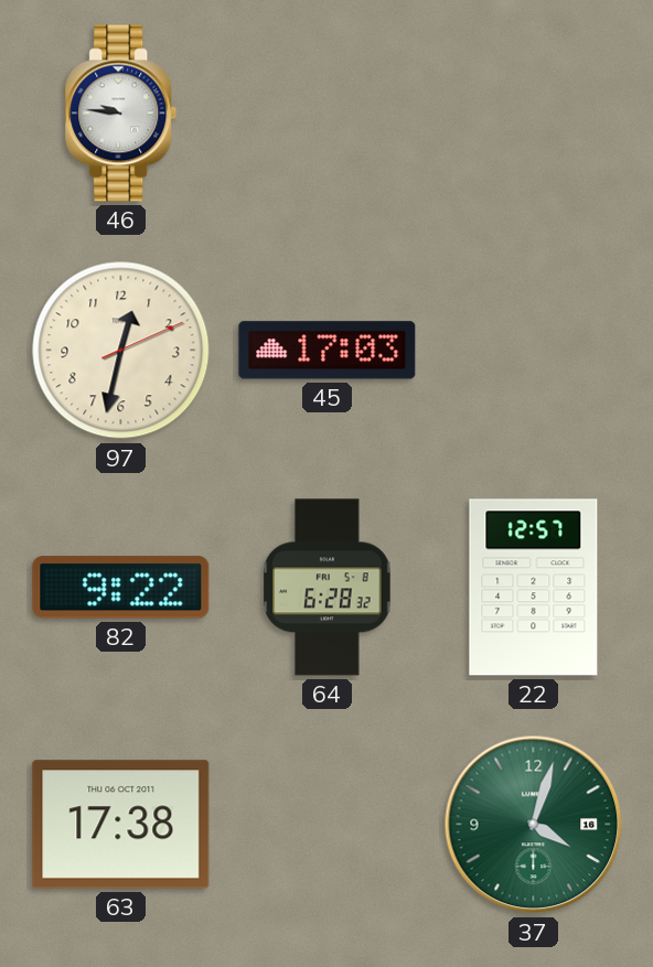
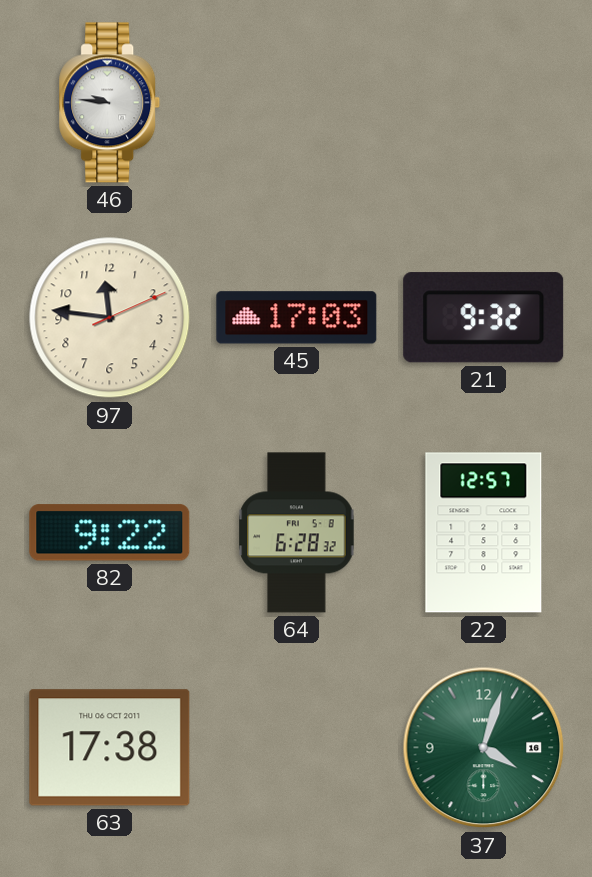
97: 12:32 -> 11:46 (110, 318)
21: none -> 9:32 (484, 318)
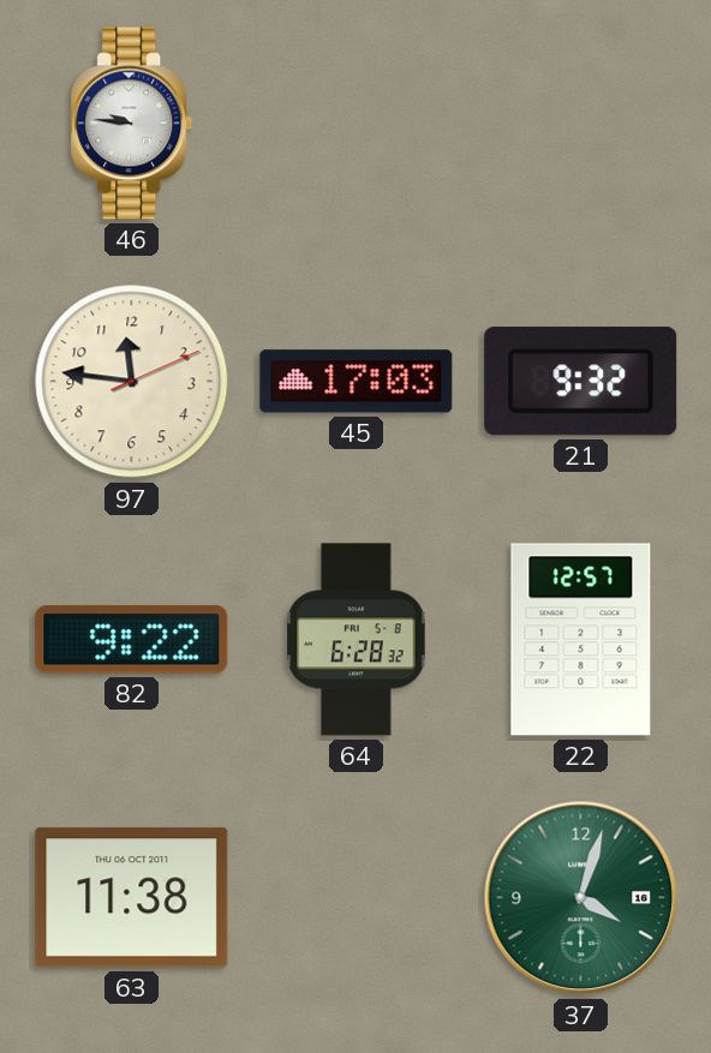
63: 17:38 -> 11:38 (132, 898)
